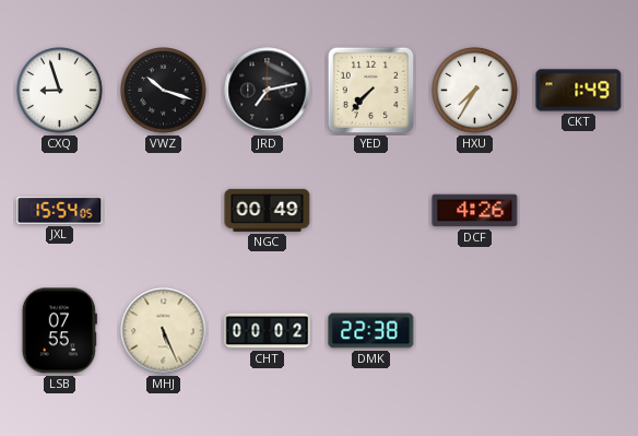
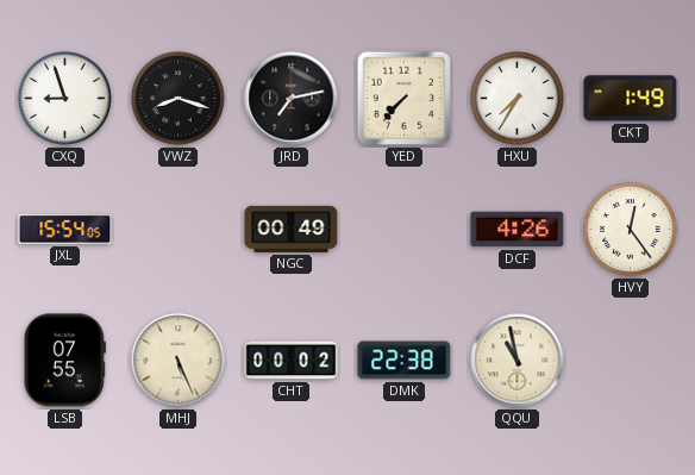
VWZ: 10:18 -> 8:18 (179, 99)
HVY: none -> 12:24 (631, 230)
QQU: none -> 10:58 (518, 361)
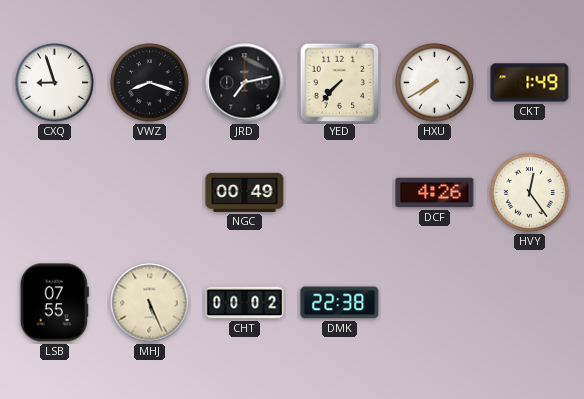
HXU: 7:35 -> 7:40 (435, 83)
JXL: 15:54 -> none (65, 230)
QQU: 10:58 -> none (518, 361)
